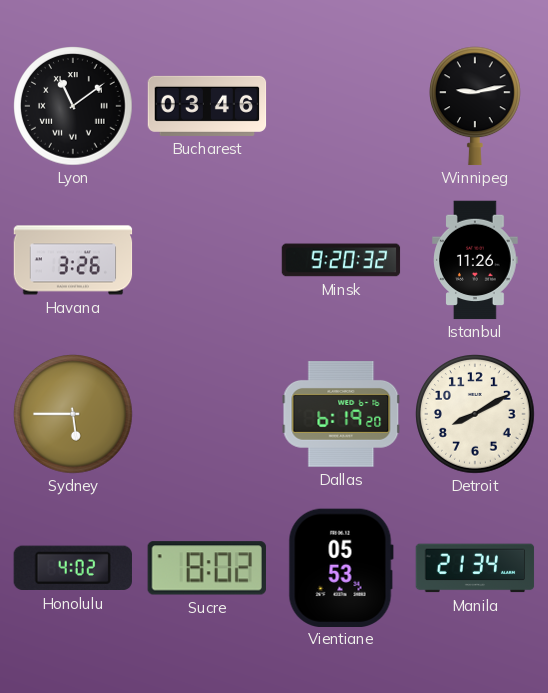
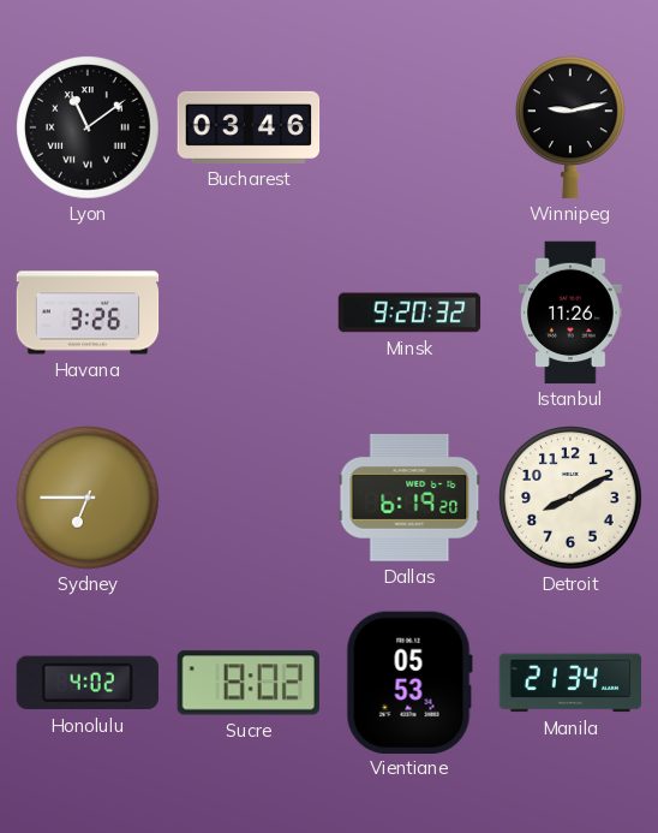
Sydney: 5:45 -> 6:45 (88, 498)
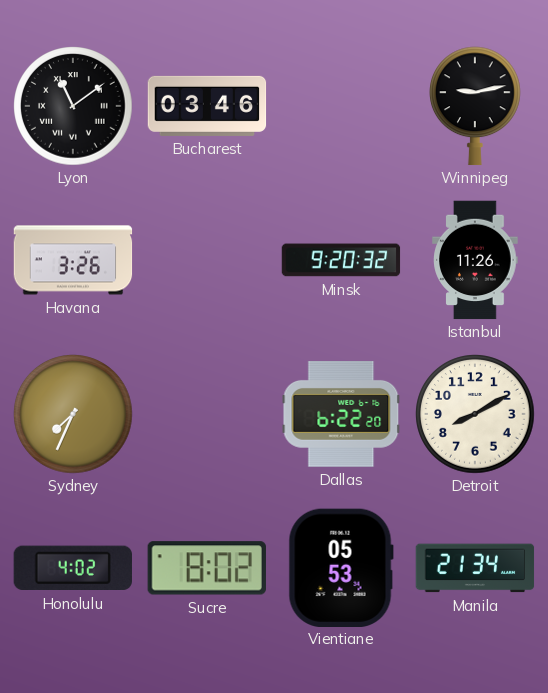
Sydney: 6:45 -> 7:34 (73, 414)
Dallas: 6:19 -> 6:22 (341, 415)
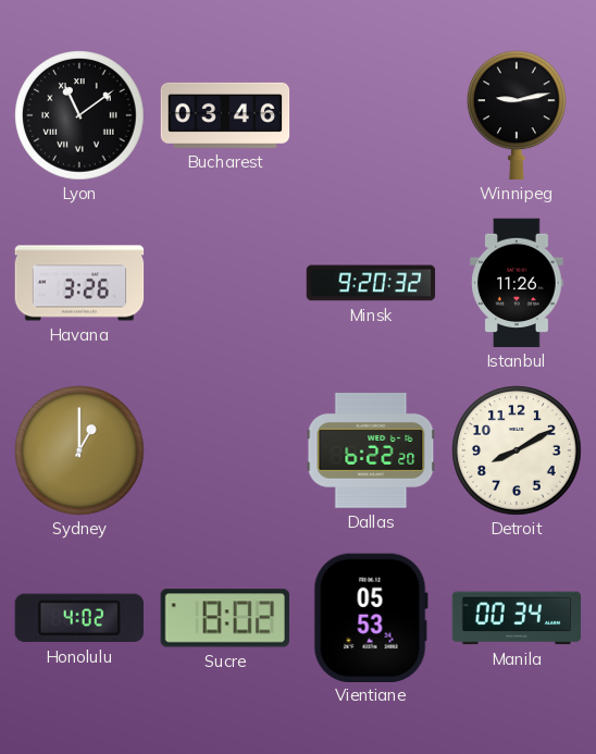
Sydney: 7:34 -> 1:00 (79, 450)
Manila: 21:34 -> 00:34 (517, 618)
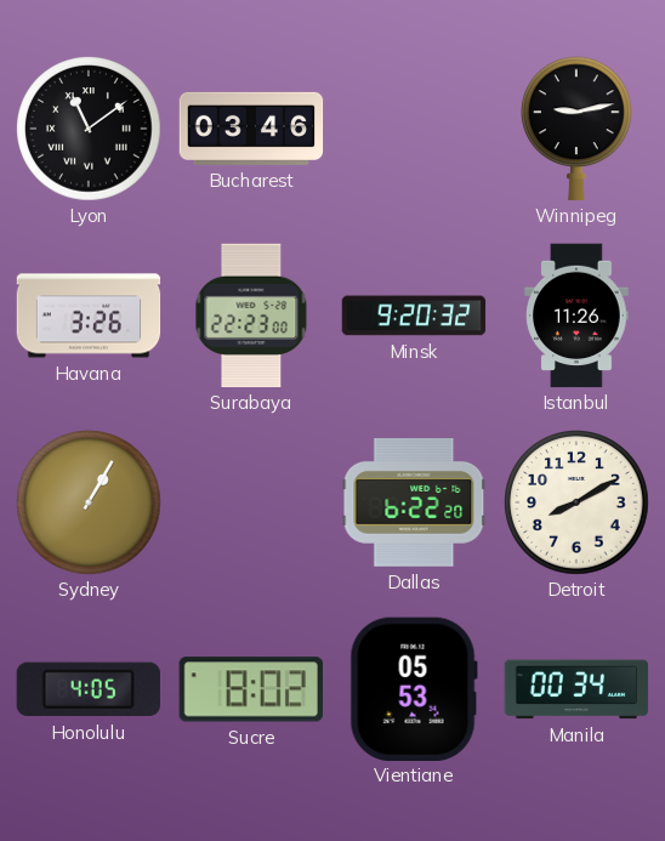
Surabaya: none -> 22:23 (251, 316)
Sydney: 1:00 -> 1:05 (89, 502)
Honolulu: 4:02 -> 4:05 (87, 689)
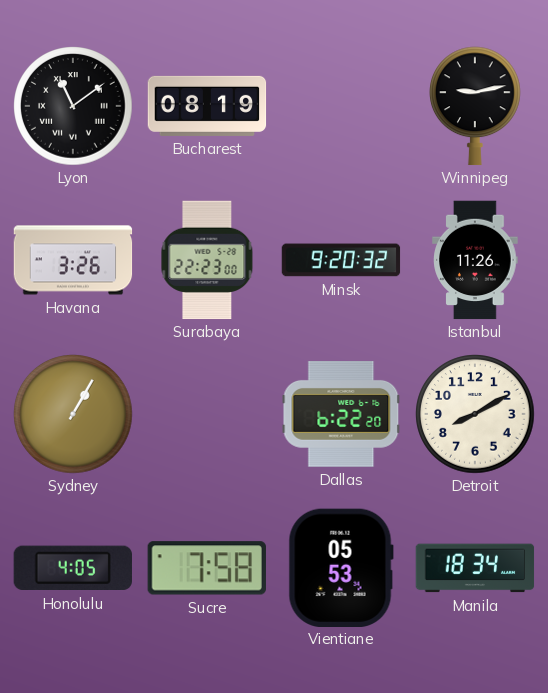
Bucharest: 03:46 -> 08:19 (207, 106)
Sucre: 8:02 -> 7:58 (207, 568)
Manila: 00:34 -> 18:34 (475, 568)
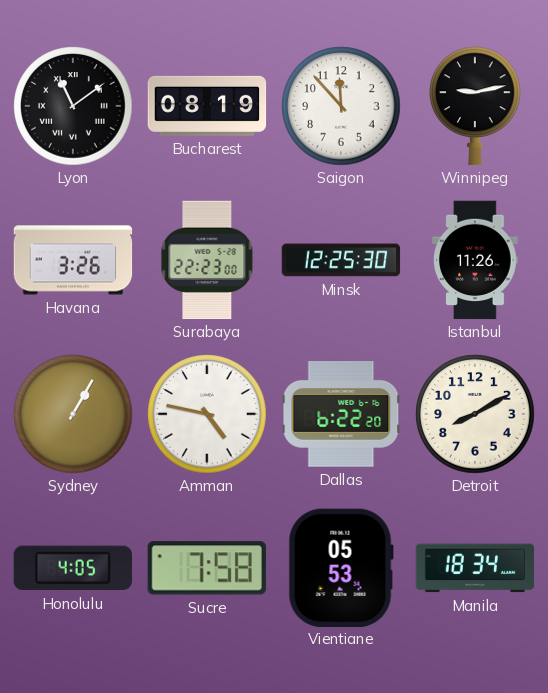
Saigon: none -> 11:53 (341, 106)
Minsk: 9:20 -> 12:25 (341, 260)
Amman: none -> 4:47 (207, 414)
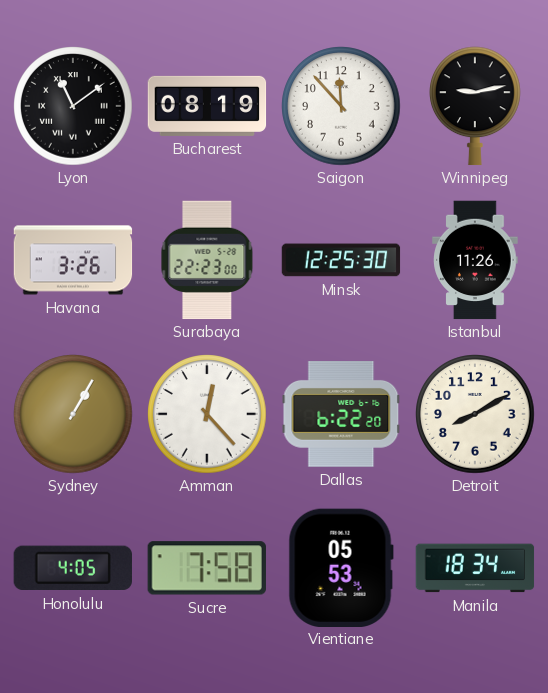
Amman: 4:47 -> 12:23 (207, 414)
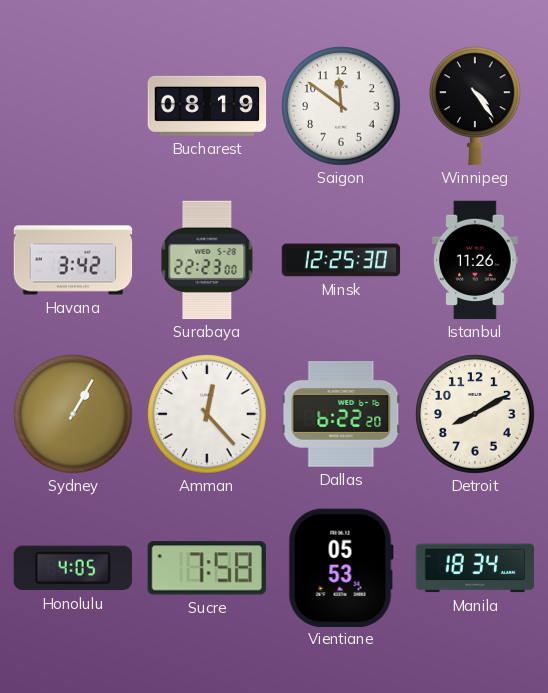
Lyon: 11:09 -> none (73, 106)
Saigon: 11:53 -> 11:51 (341, 106)
Winnipeg: 9:13 -> 4:24 (476, 106)
Havana: 3:26 -> 3:42 (73, 260)
